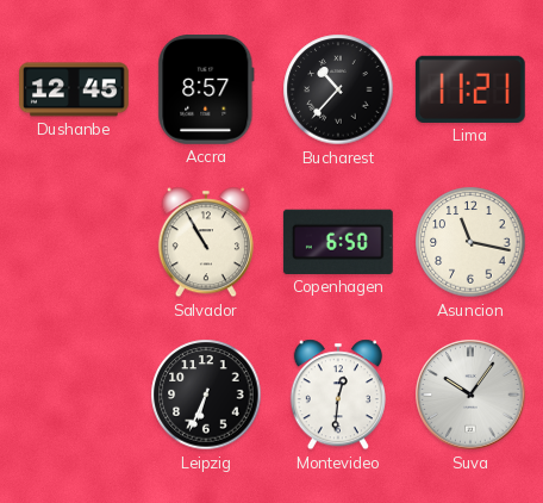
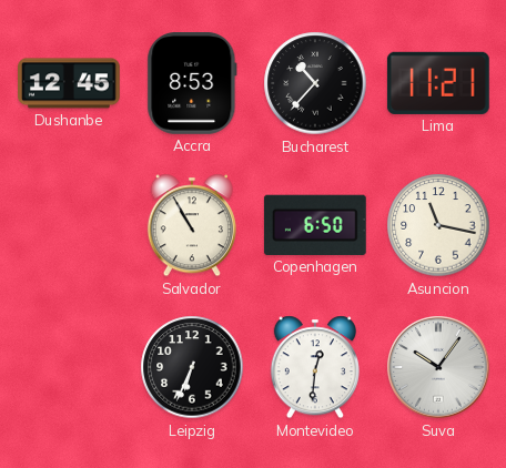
Accra: 8:57 -> 8:53 (192, 84)
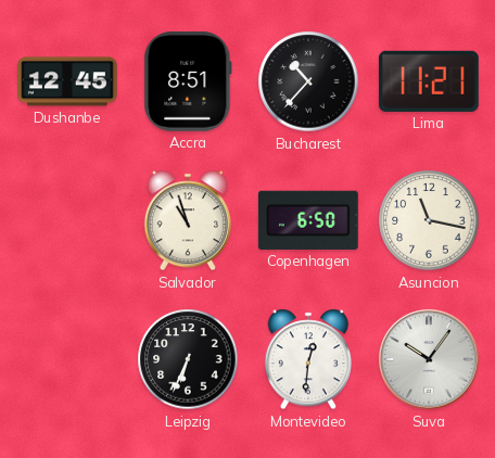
Accra: 8:53 -> 8:51 (188, 82)
Salvador: 10:55 -> 10:57 (188, 220)
